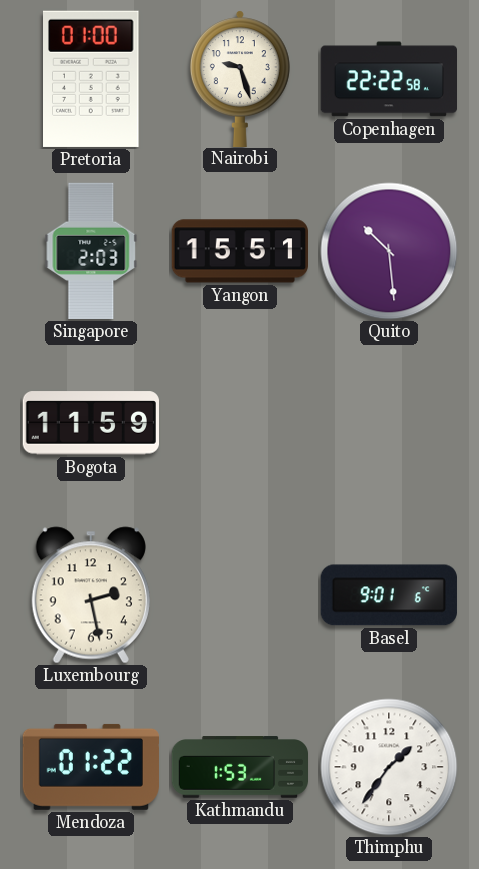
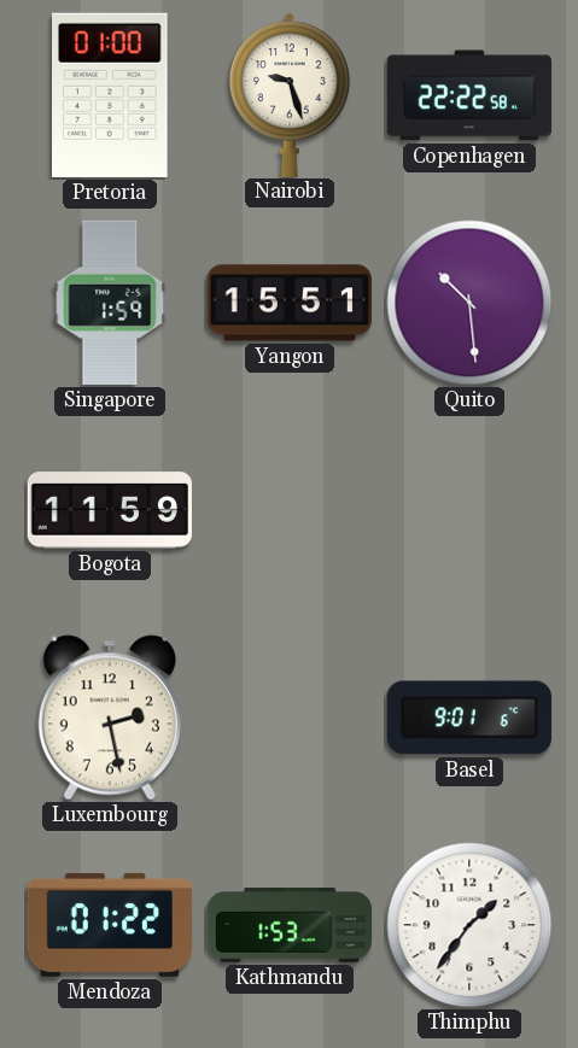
Singapore: 2:03 -> 1:59 (110, 303)
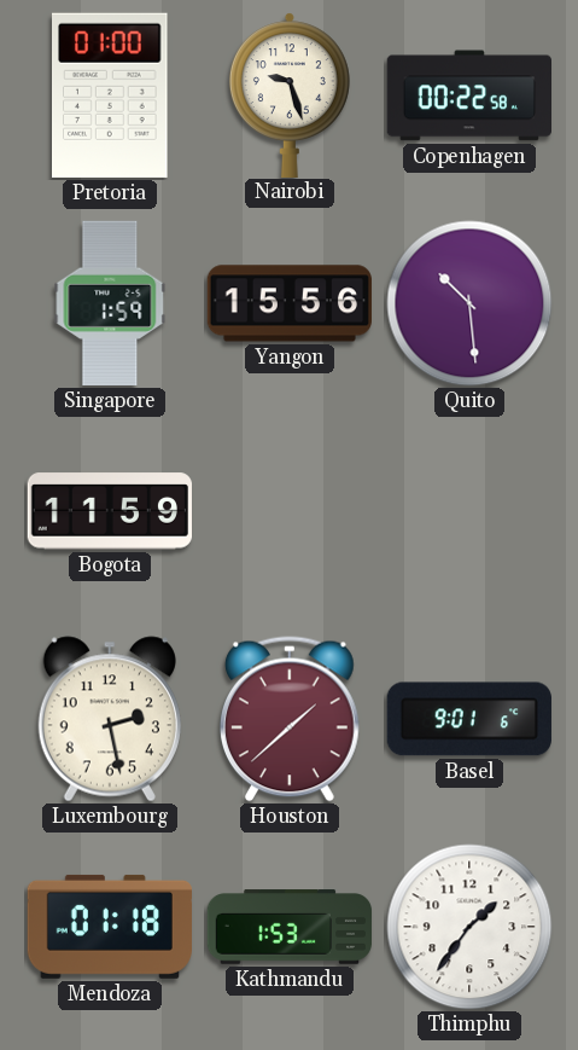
Copenhagen: 22:22 -> 00:22 (468, 95)
Yangon: 15:51 -> 15:56 (288, 303)
Houston: none -> 1:38 (291, 719)
Mendoza: 01:22 -> 01:18 (110, 927)
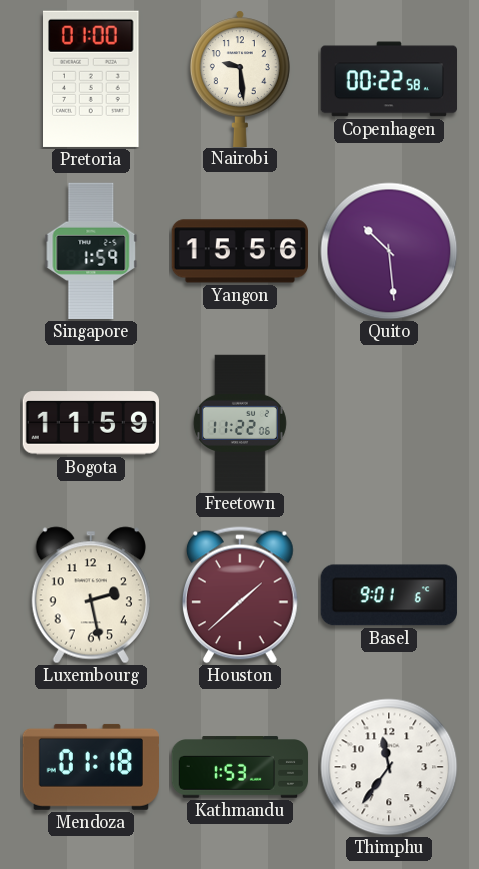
Nairobi: 9:27 -> 9:29 (240, 78)
Freetown: none -> 11:22 (240, 423)
Thimphu: 1:36 -> 11:36 (389, 767)
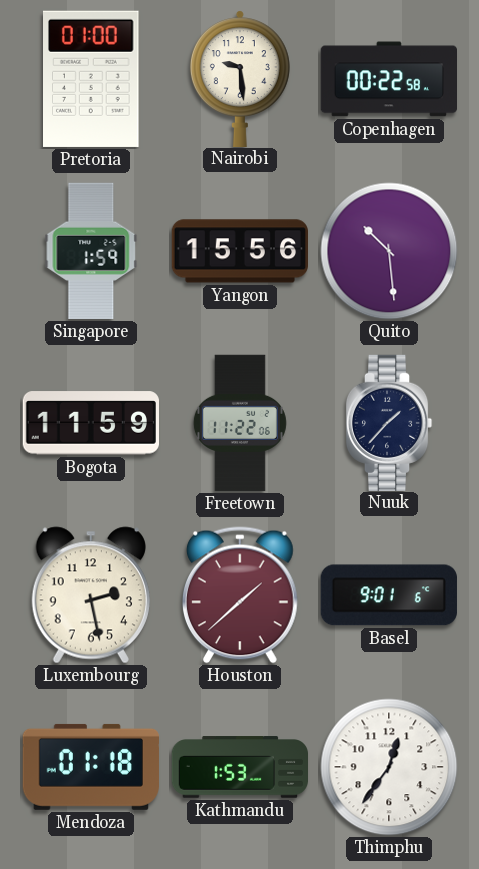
Nuuk: none -> 1:37 (389, 422)
Thimphu: 11:36 -> 12:36 (389, 767)
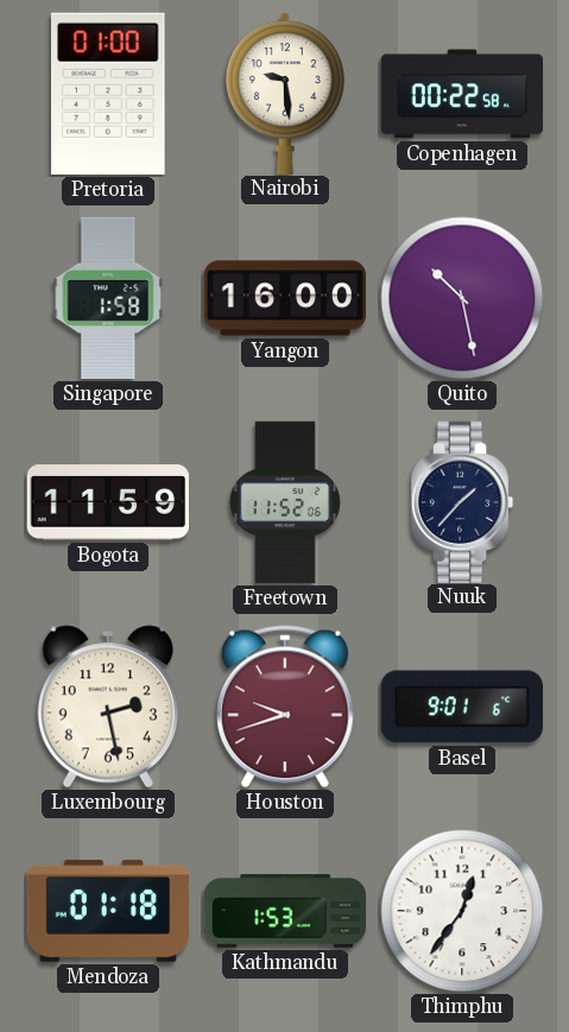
Singapore: 1:59 -> 1:58 (108, 298)
Yangon: 15:56 -> 16:00 (284, 298)
Quito: 10:29 -> 10:28 (462, 298)
Freetown: 11:22 -> 11:52 (285, 502)
Houston: 1:38 -> 9:42 (286, 707)
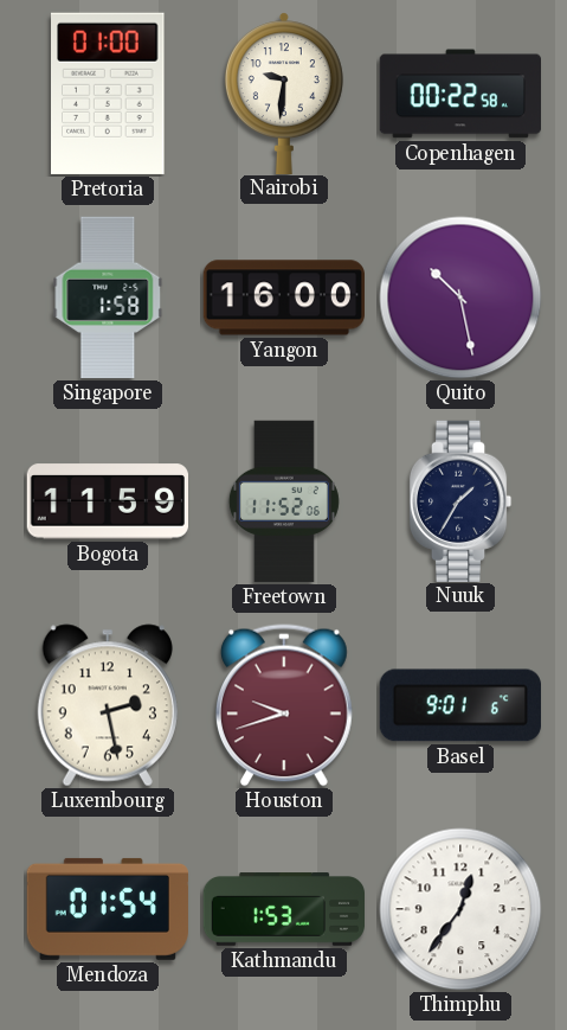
Nairobi: 9:29 -> 9:31 (284, 92)
Nuuk: 1:37 -> 1:35 (460, 500)
Mendoza: 01:18 -> 01:54 (108, 909)
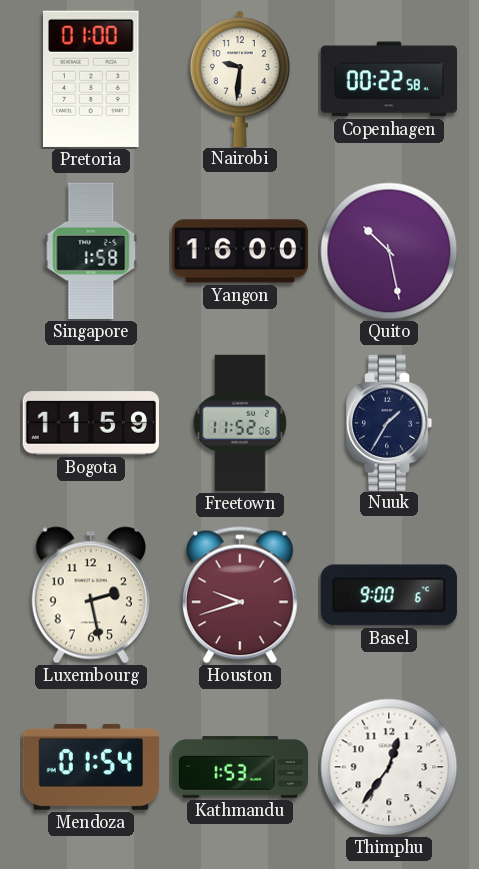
Basel: 9:01 -> 9:00 (389, 595)
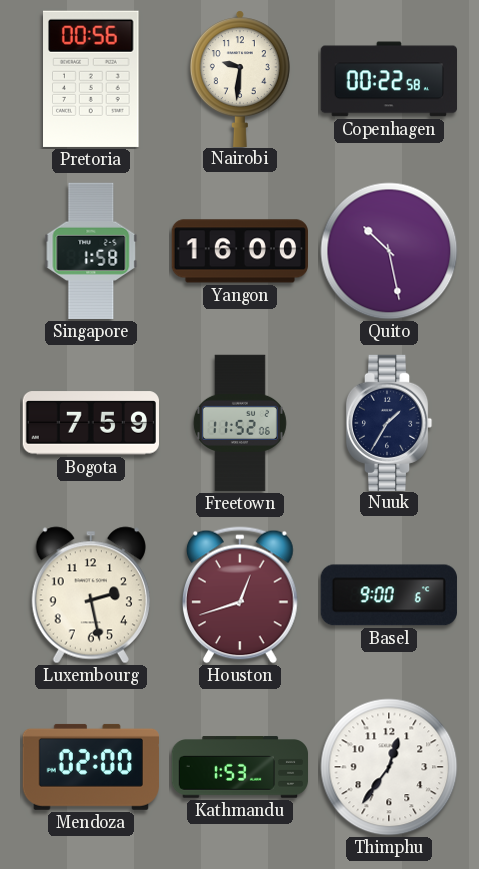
Pretoria: 01:00 -> 00:56 (92, 79)
Bogota: 11:59 -> 7:59 (90, 423)
Houston: 9:42 -> 12:42 (241, 595)
Mendoza: 01:54 -> 02:00 (91, 767)
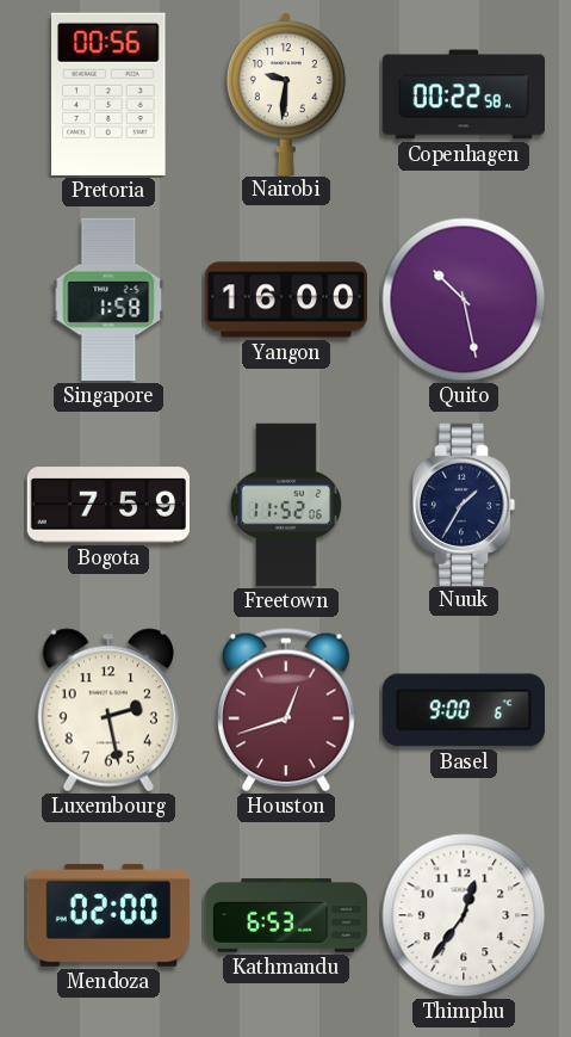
Kathmandu: 1:53 -> 6:53 (286, 915)
